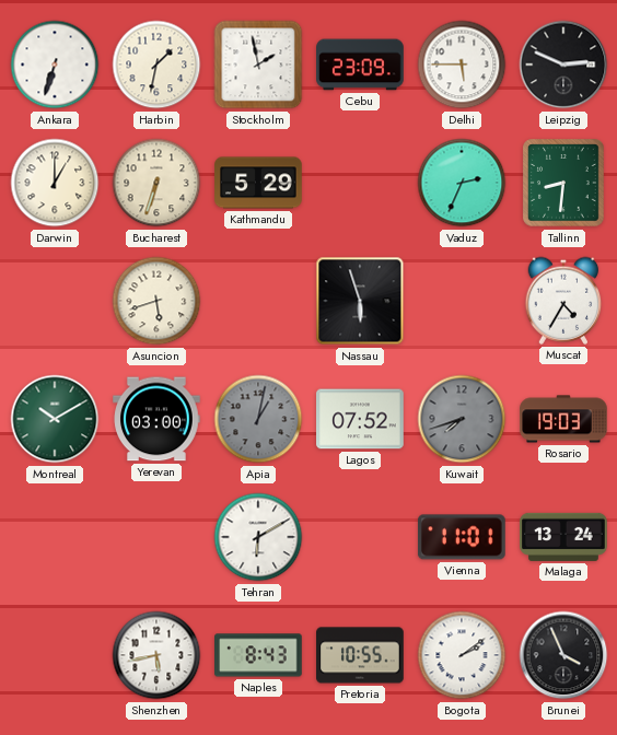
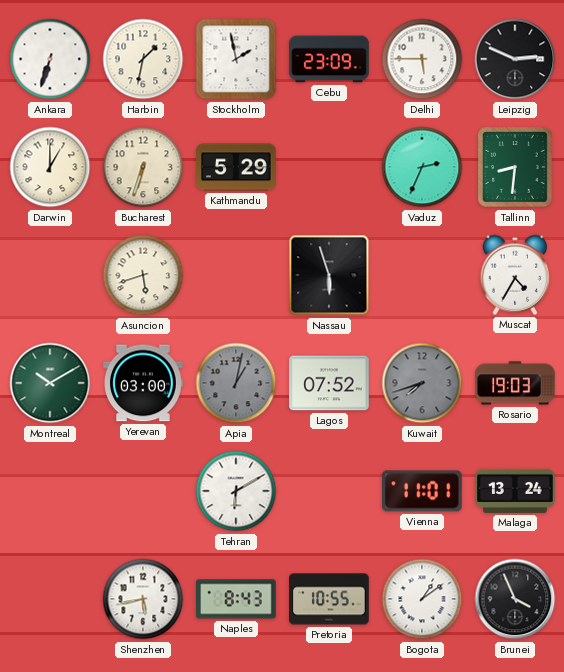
Bogota: 2:09 -> 1:09 (422, 599)
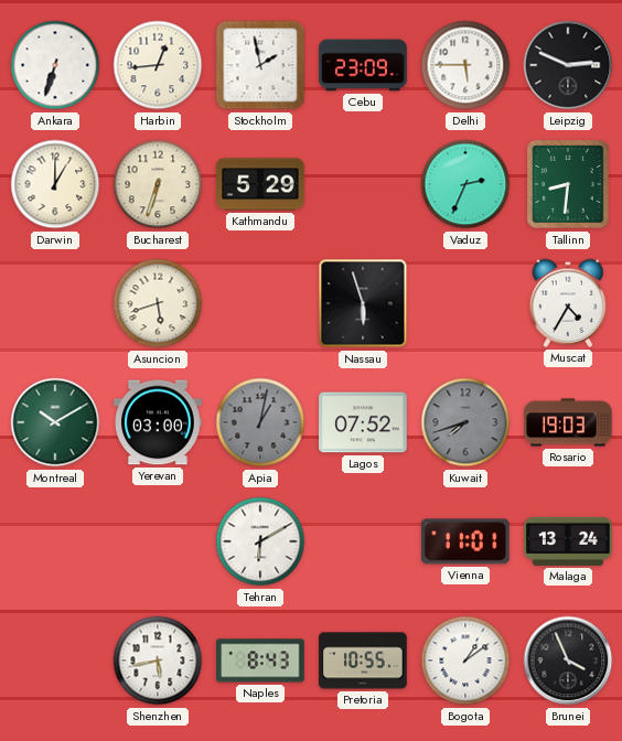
Harbin: 1:32 -> 12:44 (158, 65)
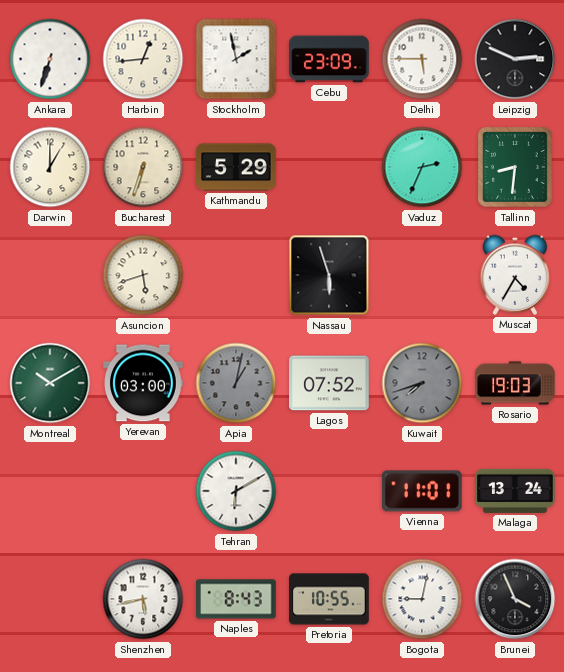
Bogota: 1:09 -> 9:02 (422, 599)
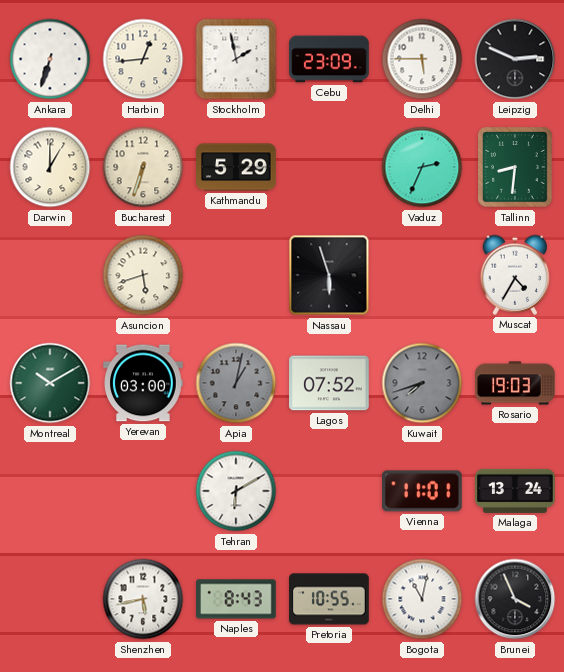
Bogota: 9:02 -> 11:02 (422, 599)
